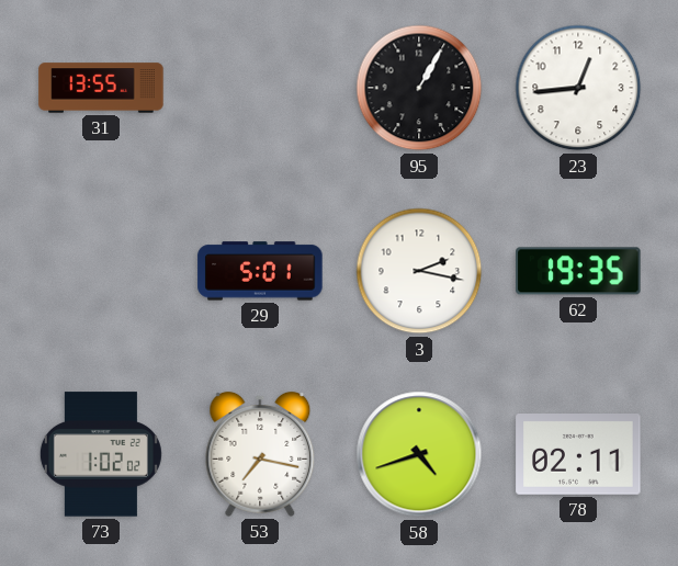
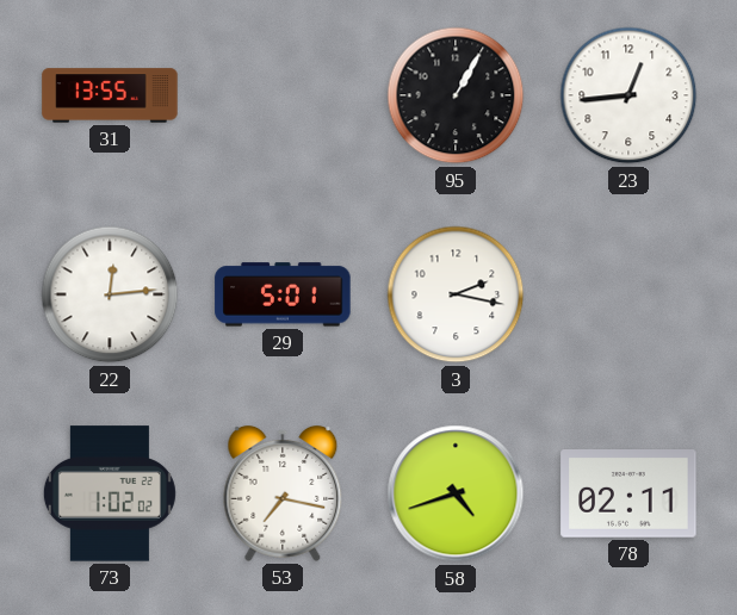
22: none -> 12:14 (110, 294)
62: 19:35 -> none (578, 271)
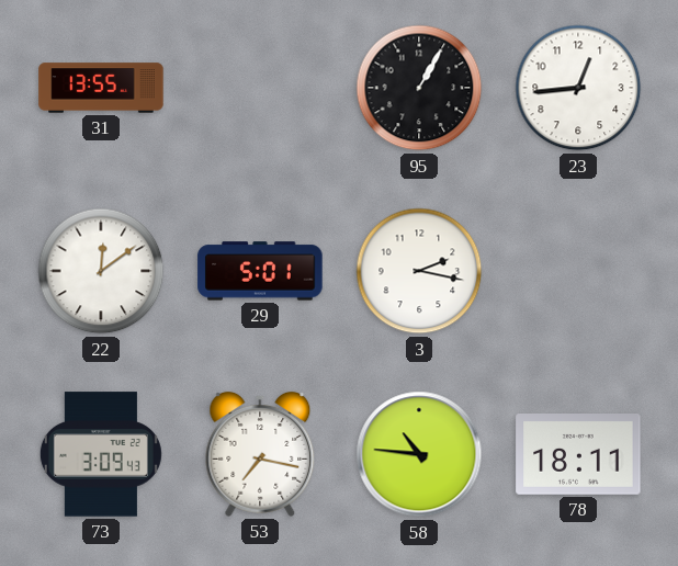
22: 12:14 -> 12:09 (101, 271)
73: 1:02 -> 3:09 (101, 454)
58: 4:42 -> 10:46 (419, 454)
78: 02:11 -> 18:11 (578, 455)
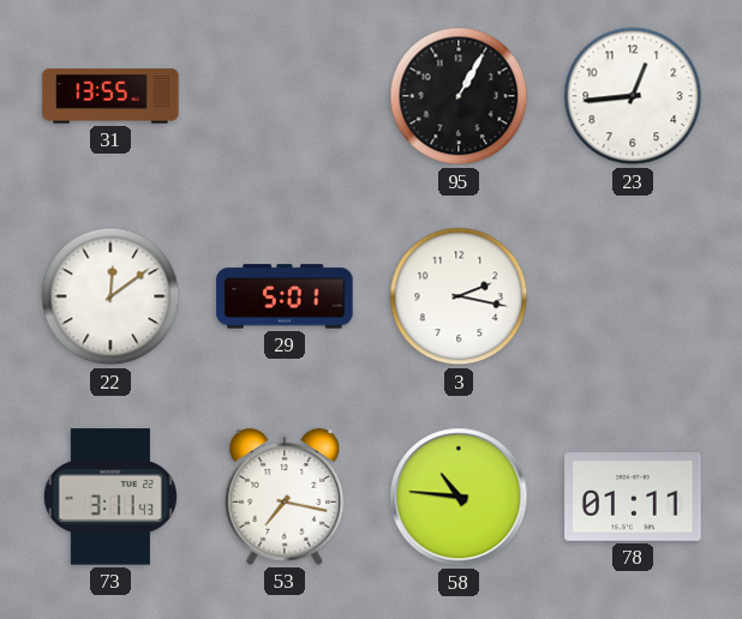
73: 3:09 -> 3:11 (110, 497)
78: 18:11 -> 01:11 (633, 498)
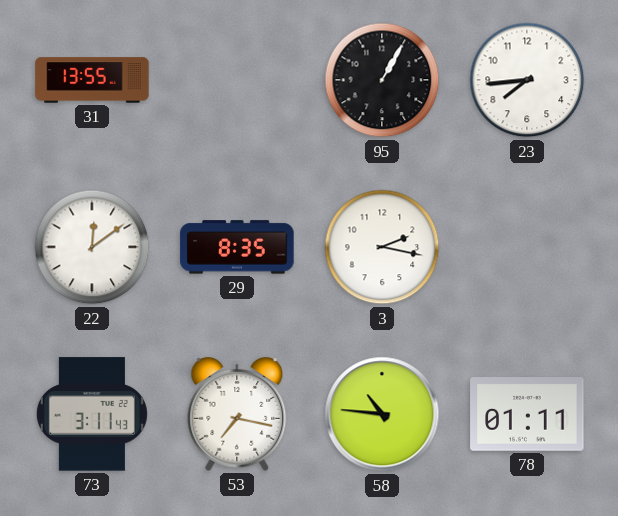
23: 12:44 -> 7:44 (527, 80)
29: 5:01 -> 8:35 (237, 247)
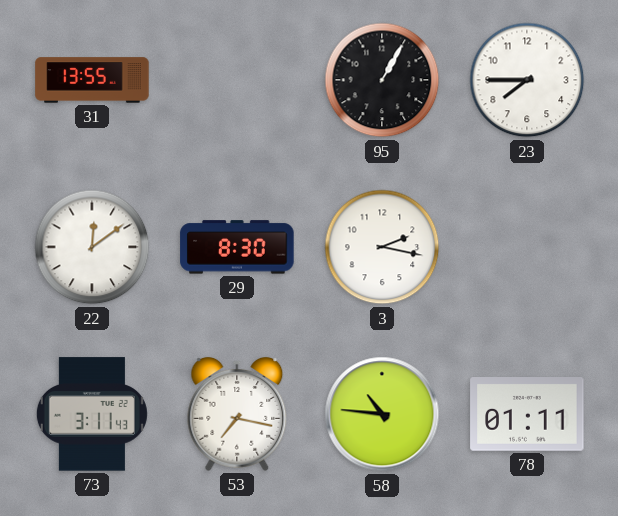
23: 7:44 -> 7:45 (527, 80)
29: 8:35 -> 8:30 (237, 247)
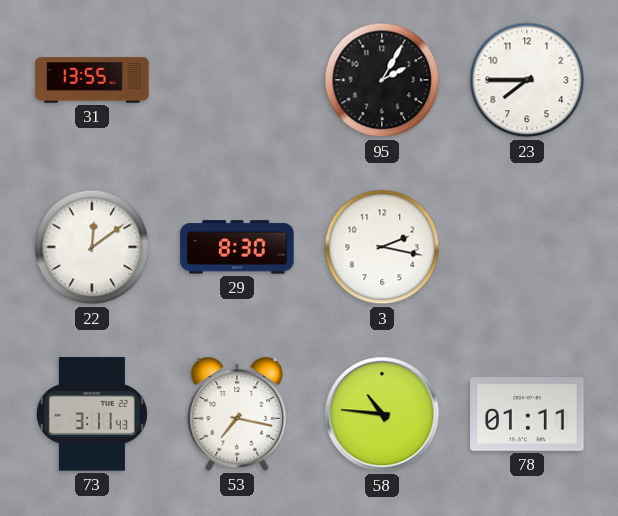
95: 1:05 -> 2:05 (382, 80)
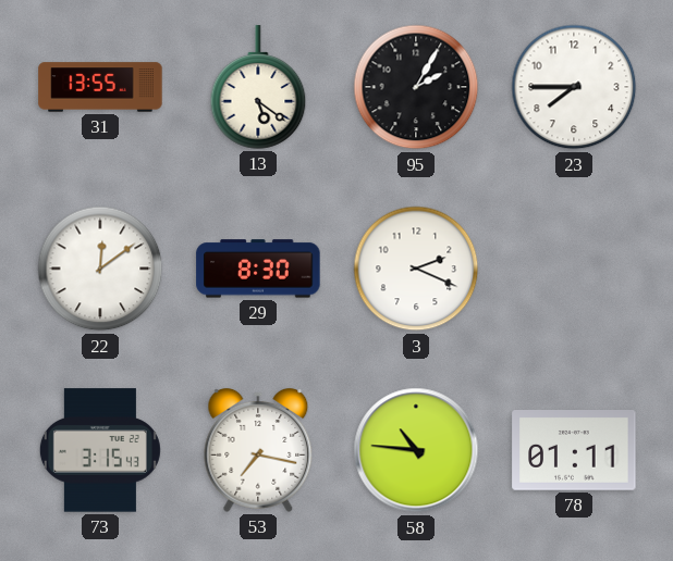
13: none -> 5:21 (258, 87)
3: 2:17 -> 2:19 (416, 269)
73: 3:11 -> 3:15 (100, 450)
